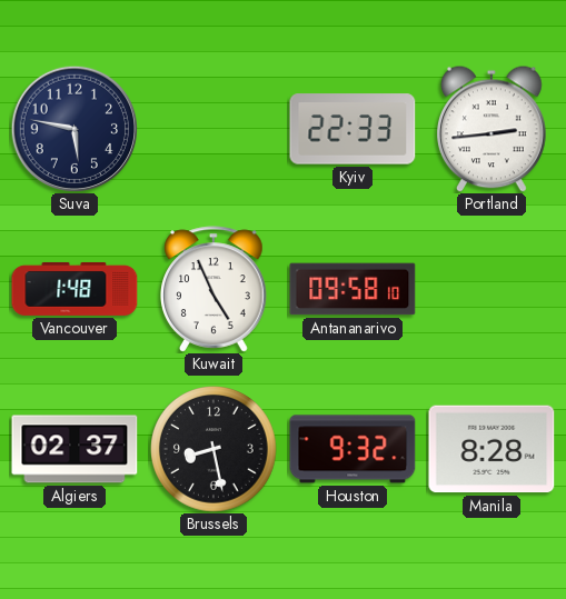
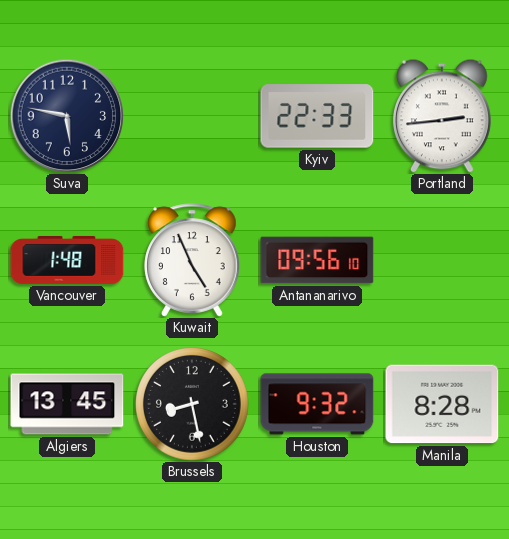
Antananarivo: 09:58 -> 09:56 (317, 260)
Algiers: 02:37 -> 13:45 (67, 404)
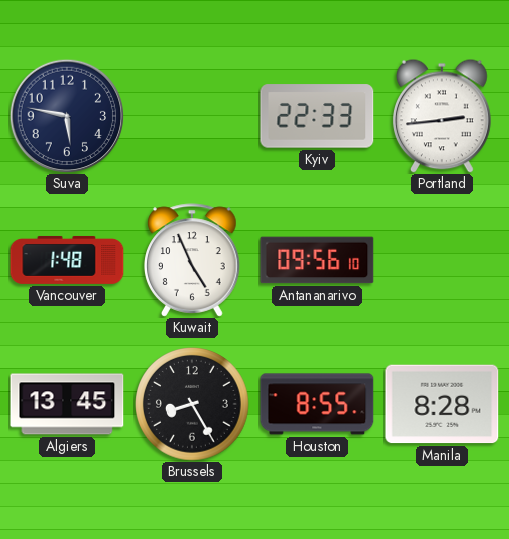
Brussels: 8:28 -> 8:25 (193, 405)
Houston: 9:32 -> 8:55 (317, 404)
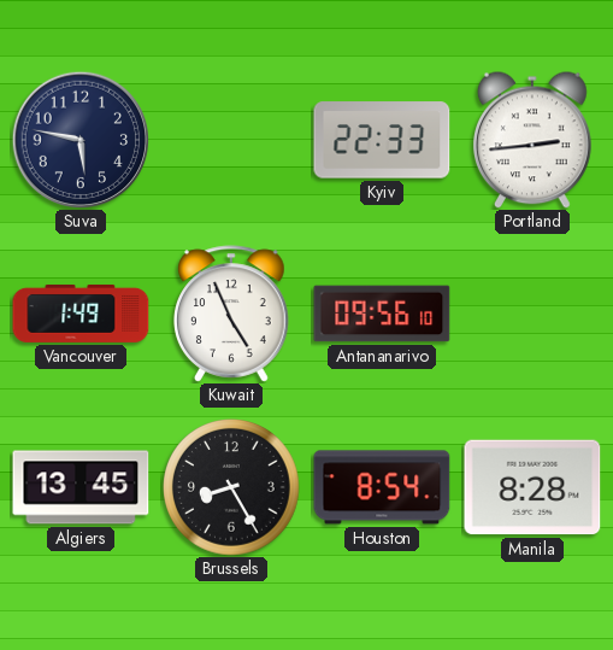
Vancouver: 1:48 -> 1:49 (81, 314)
Houston: 8:55 -> 8:54 (382, 487)
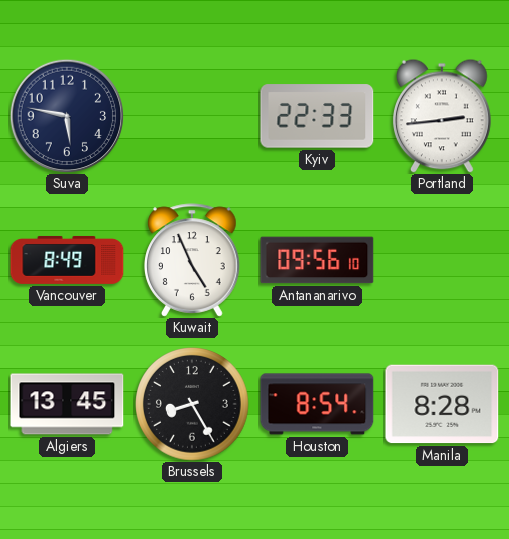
Vancouver: 1:49 -> 8:49 (67, 260)
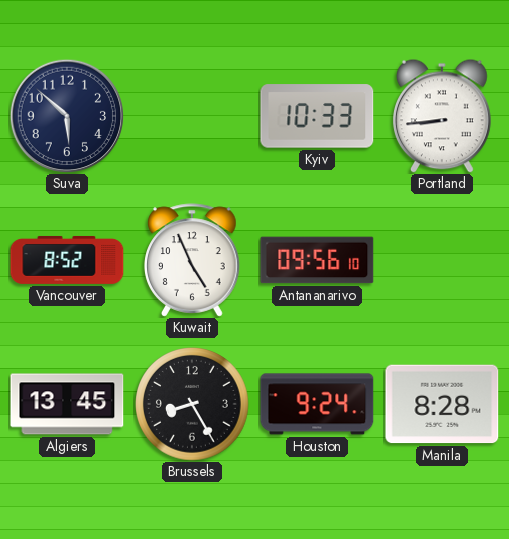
Suva: 5:47 -> 5:52 (66, 115)
Kyiv: 22:33 -> 10:33 (317, 116)
Portland: 2:44 -> 8:44 (443, 116)
Vancouver: 8:49 -> 8:52 (67, 260)
Houston: 8:54 -> 9:24 (317, 404)
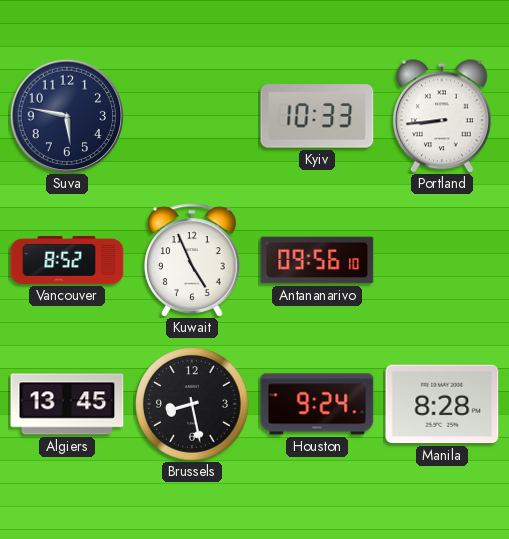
Suva: 5:52 -> 5:47 (66, 115)
Brussels: 8:25 -> 8:28 (193, 405)
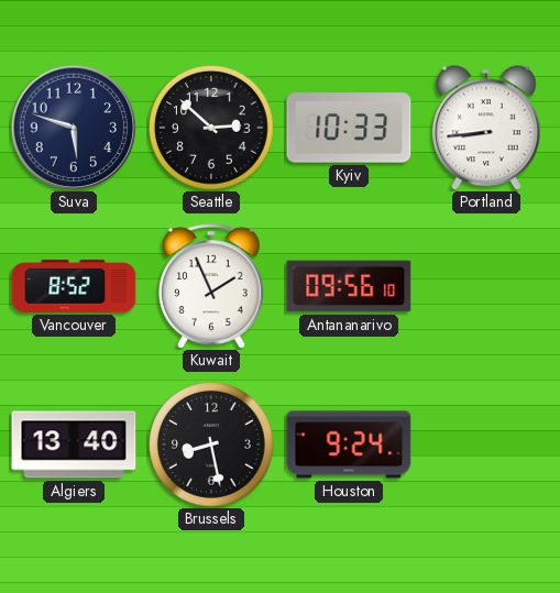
Suva: 5:47 -> 5:48 (73, 127)
Seattle: none -> 2:52 (212, 129)
Kuwait: 4:56 -> 1:56 (212, 286)
Algiers: 13:45 -> 13:40 (74, 444)
Manila: 8:28 -> none (442, 404)
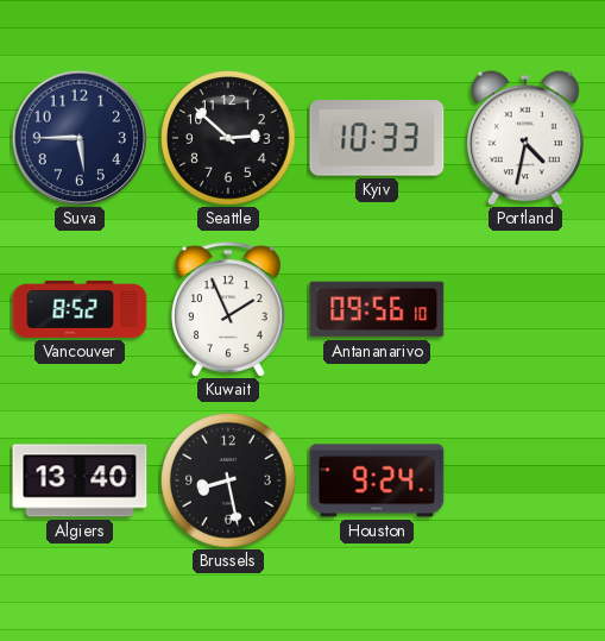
Suva: 5:48 -> 5:45 (78, 137)
Portland: 8:44 -> 4:32 (527, 138)
